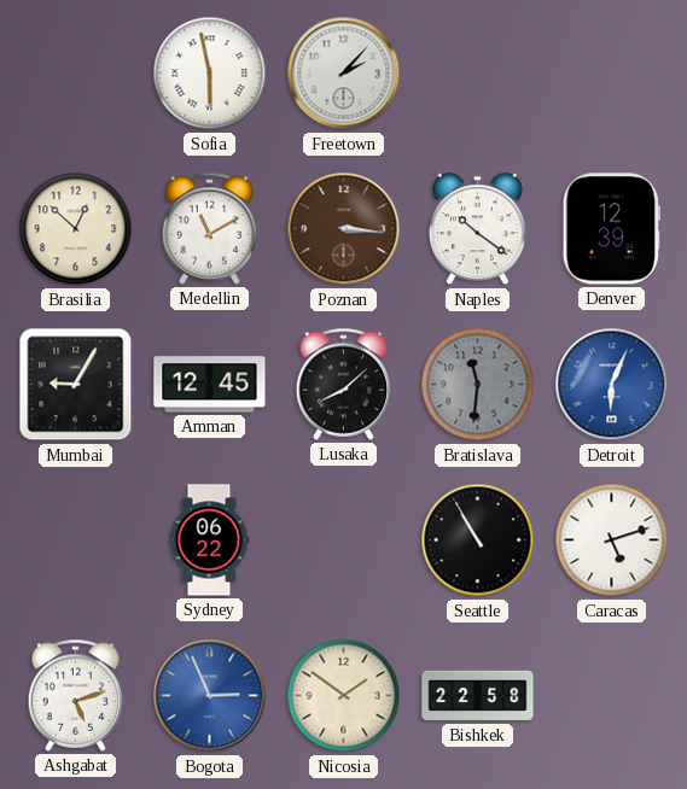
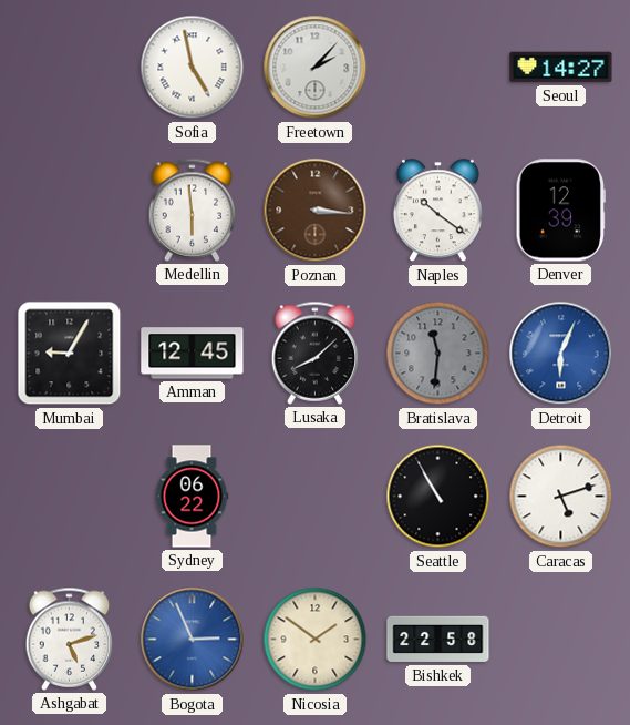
Sofia: 5:58 -> 4:58 (193, 68)
Seoul: none -> 14:27 (561, 68)
Brasilia: 12:52 -> none (76, 229)
Medellin: 11:10 -> 5:59 (193, 210)
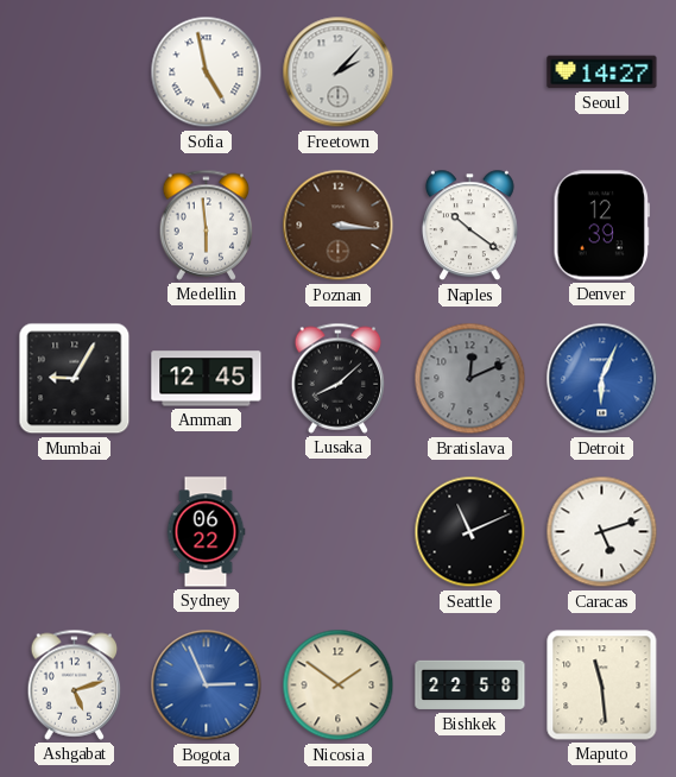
Bratislava: 11:31 -> 12:11 (470, 379)
Seattle: 10:55 -> 11:11 (470, 532)
Maputo: none -> 11:29 (602, 686)
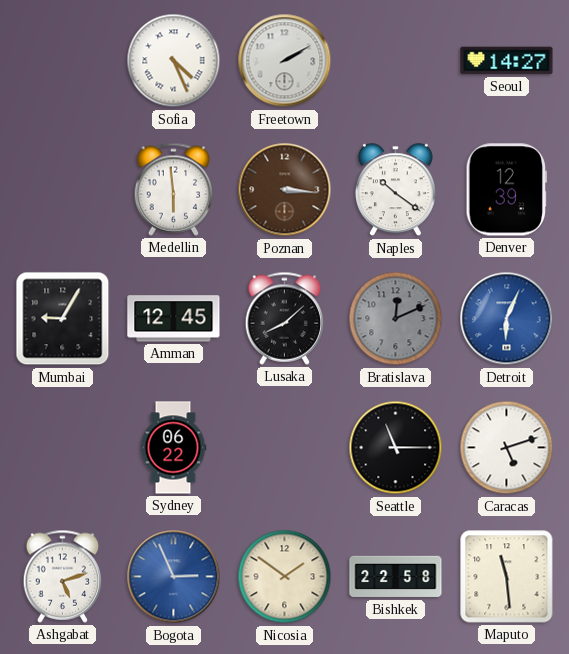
Sofia: 4:58 -> 4:26 (174, 61)
Freetown: 2:07 -> 2:10 (285, 61)
Seattle: 11:11 -> 11:15 (396, 448)
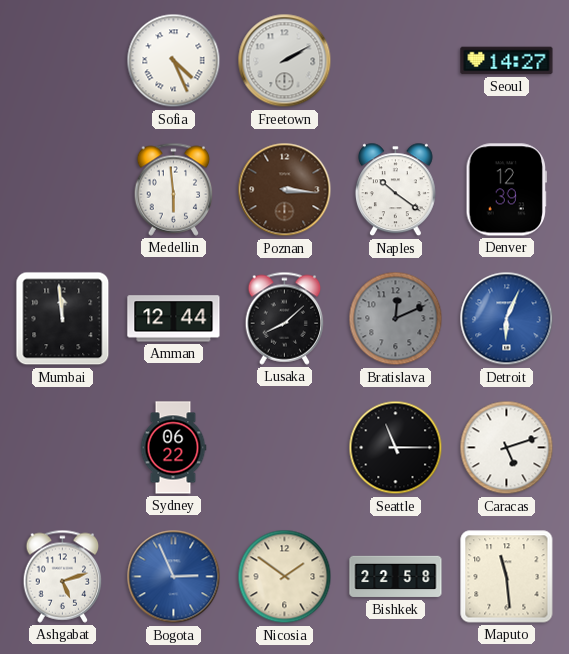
Mumbai: 9:05 -> 11:59 (63, 319)
Amman: 12:45 -> 12:44 (174, 319)
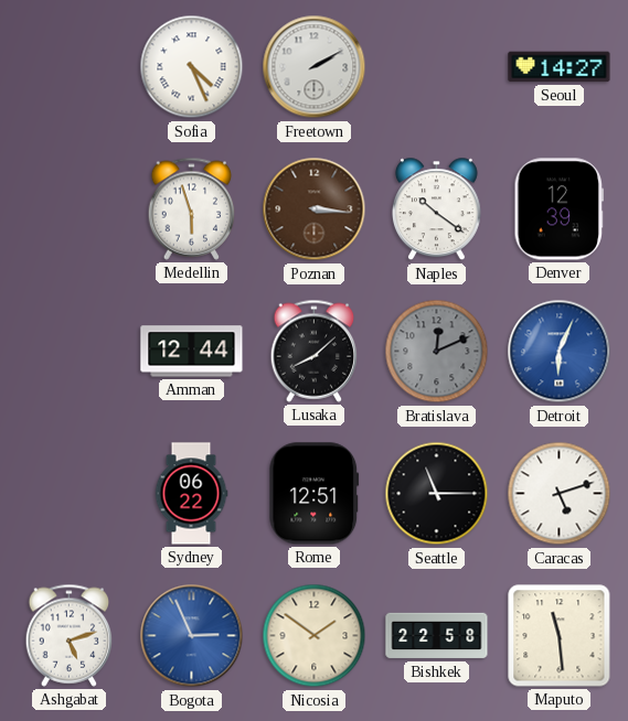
Medellin: 5:59 -> 5:57 (192, 208)
Mumbai: 11:59 -> none (63, 319)
Rome: none -> 12:51 (315, 494)
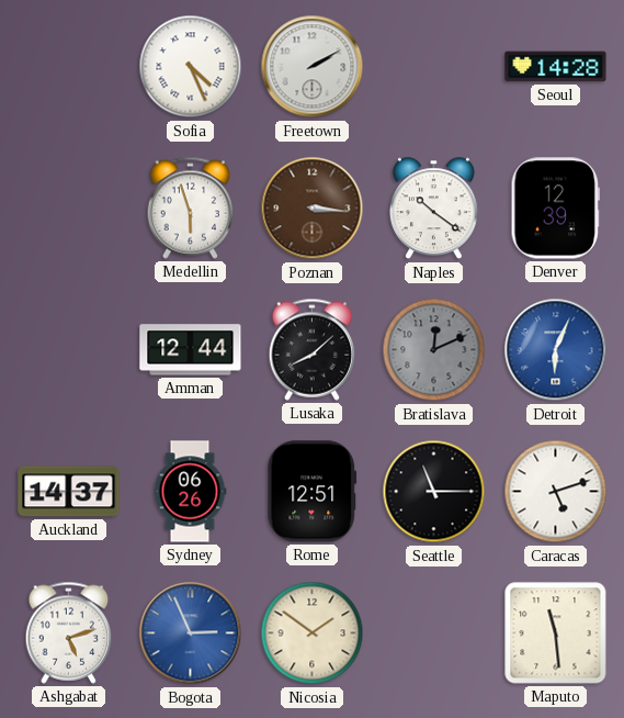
Seoul: 14:27 -> 14:28 (556, 67)
Auckland: none -> 14:37 (69, 492)
Sydney: 06:22 -> 06:26 (190, 492)
Bishkek: 22:58 -> none (437, 636)
